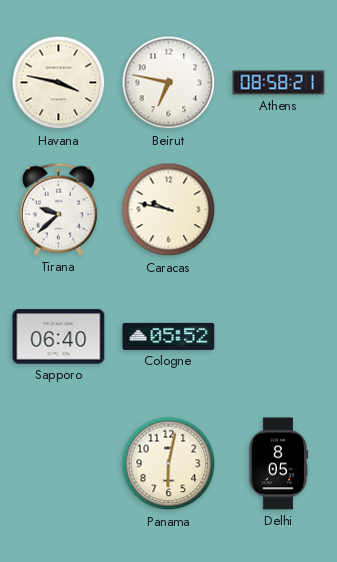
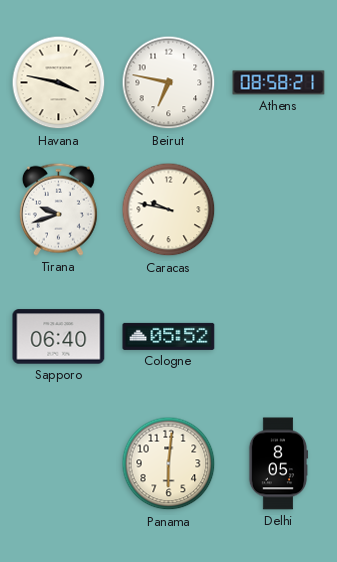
Tirana: 9:38 -> 9:42 (58, 209)
Panama: 6:02 -> 6:01 (169, 464)
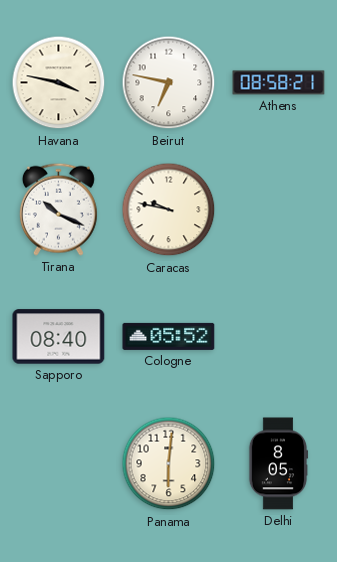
Tirana: 9:42 -> 10:19 (58, 209)
Sapporo: 06:40 -> 08:40 (59, 337)
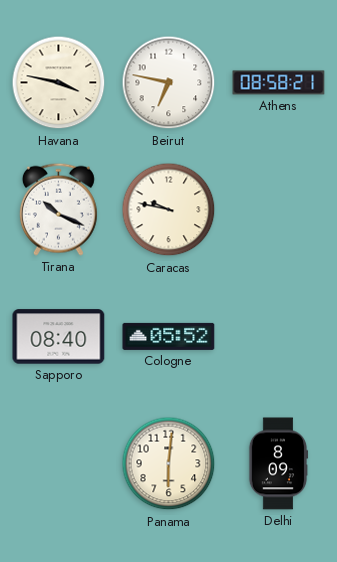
Delhi: 8:05 -> 8:09 (278, 464)
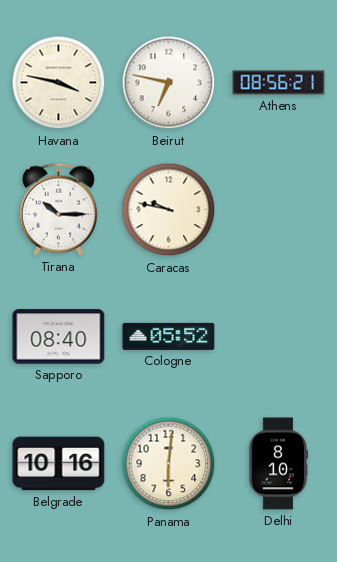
Athens: 08:58 -> 08:56 (279, 83)
Tirana: 10:19 -> 10:15 (58, 209)
Belgrade: none -> 10:16 (59, 464)
Delhi: 8:09 -> 8:10 (278, 464)
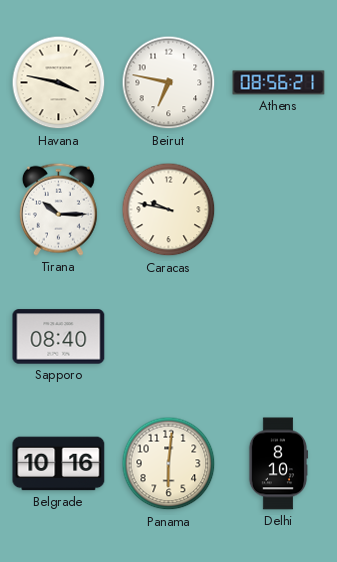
Cologne: 05:52 -> none (169, 336)
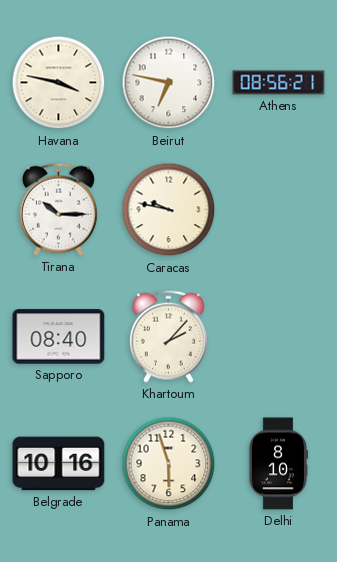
Khartoum: none -> 2:07 (168, 336)
Panama: 6:01 -> 5:57 (169, 464)
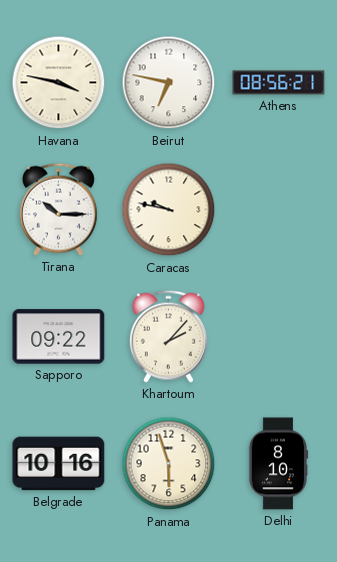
Sapporo: 08:40 -> 09:22 (59, 337)
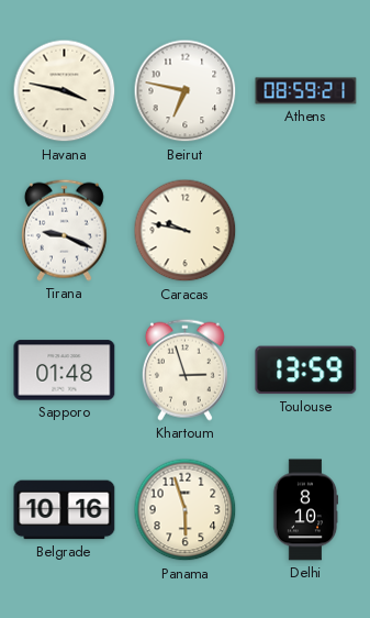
Athens: 08:56 -> 08:59 (306, 91)
Tirana: 10:15 -> 9:19 (64, 230)
Sapporo: 09:22 -> 01:48 (65, 371)
Khartoum: 2:07 -> 2:57 (184, 369)
Toulouse: none -> 13:59 (306, 371)
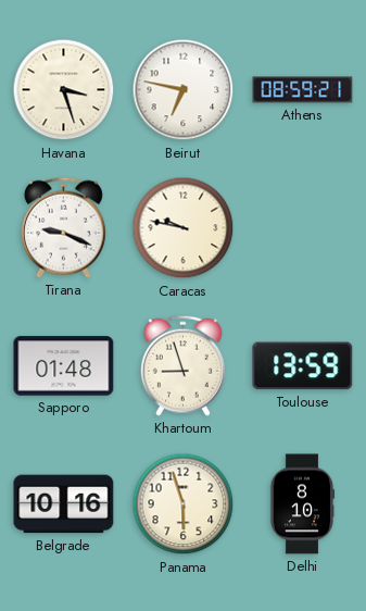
Havana: 3:47 -> 3:27 (64, 90)
Khartoum: 2:57 -> 8:57 (182, 365)
